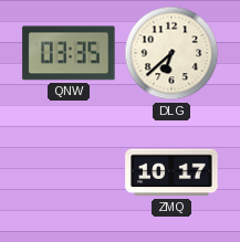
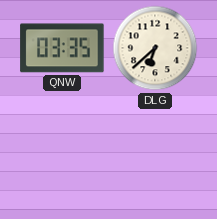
ZMQ: 10:17 -> none (171, 172)
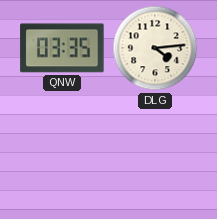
DLG: 6:38 -> 4:14 (155, 48)
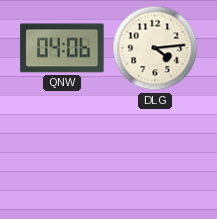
QNW: 03:35 -> 04:06 (62, 48)
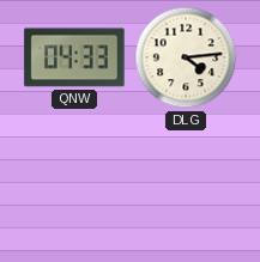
QNW: 04:06 -> 04:33 (74, 57)
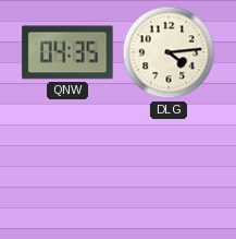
QNW: 04:33 -> 04:35 (67, 52)
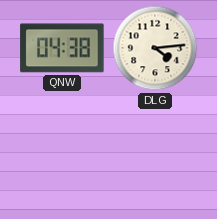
QNW: 04:35 -> 04:38 (62, 48)
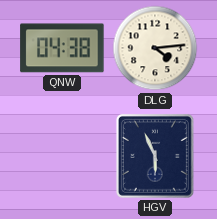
HGV: none -> 5:56 (155, 156)
